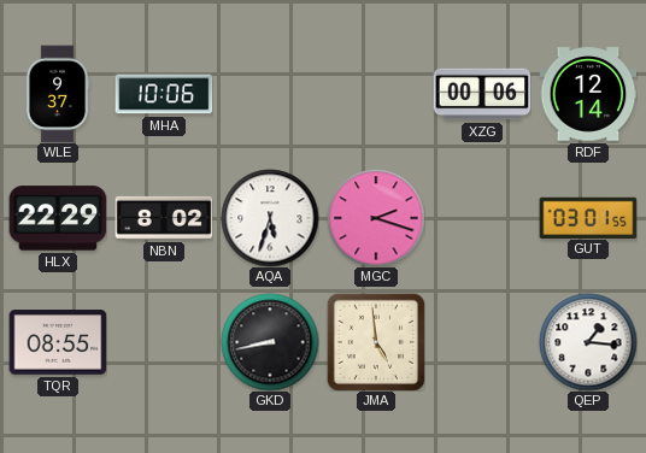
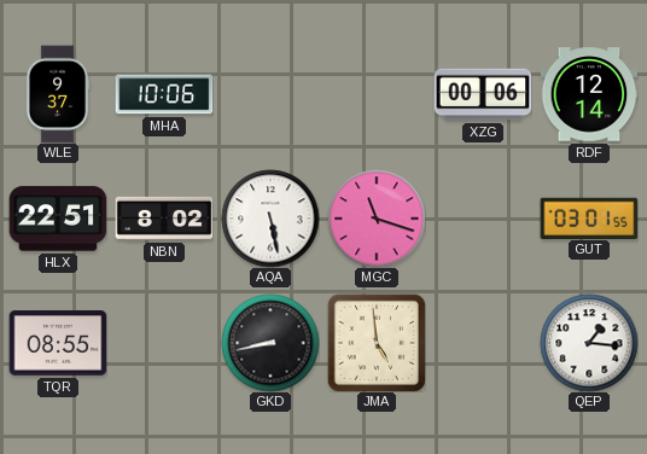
HLX: 22:29 -> 22:51 (58, 219)
AQA: 5:33 -> 5:28 (270, 219)
MGC: 2:18 -> 11:18 (377, 219)
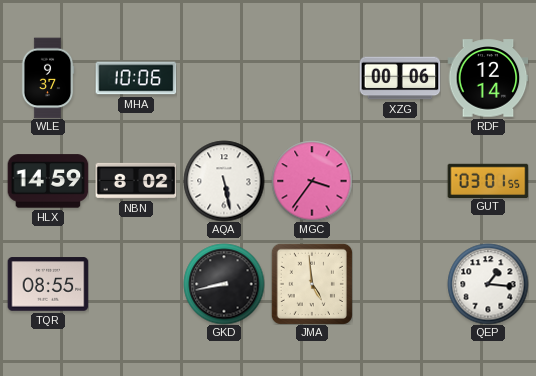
HLX: 22:51 -> 14:59 (48, 181)
MGC: 11:18 -> 3:36 (312, 181)
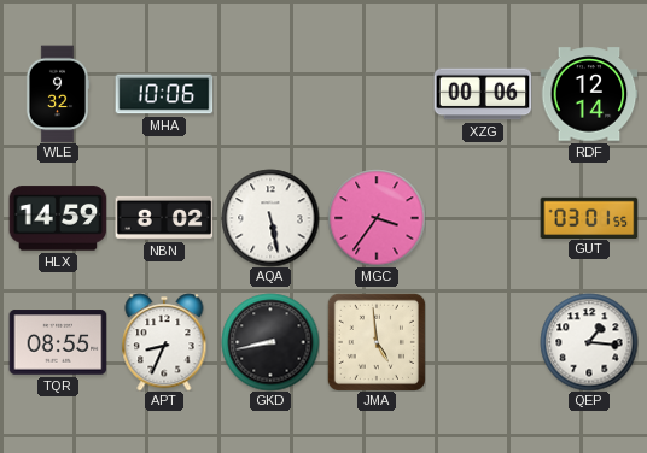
WLE: 9:37 -> 9:32 (58, 94)
APT: none -> 8:34 (164, 342)
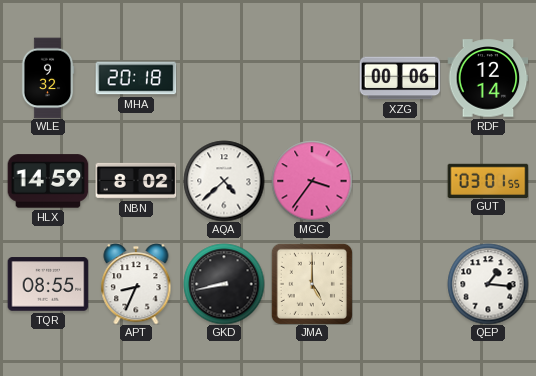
MHA: 10:06 -> 20:18 (136, 78)
AQA: 5:28 -> 4:38 (224, 181)
JMA: 4:59 -> 5:00 (312, 284)
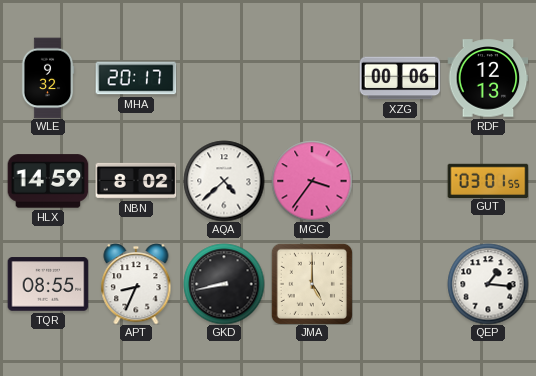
MHA: 20:18 -> 20:17 (136, 78)
RDF: 12:14 -> 12:13 (488, 78)
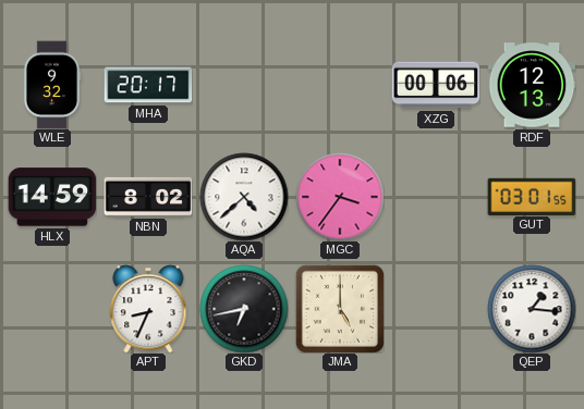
TQR: 08:55 -> none (48, 284)
GKD: 8:43 -> 6:43 (244, 309)
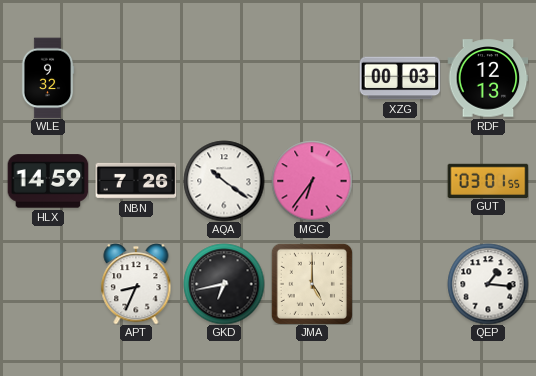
MHA: 20:17 -> none (148, 85)
XZG: 00:06 -> 00:03 (400, 78)
NBN: 8:02 -> 7:26 (136, 181)
AQA: 4:38 -> 10:21 (224, 181)
MGC: 3:36 -> 6:36 (312, 181)
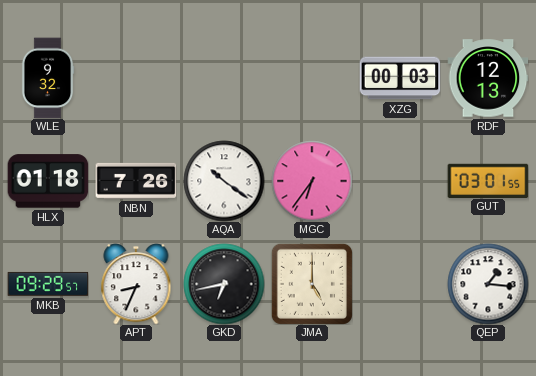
HLX: 14:59 -> 01:18 (48, 181)
MKB: none -> 09:29 (48, 284)
